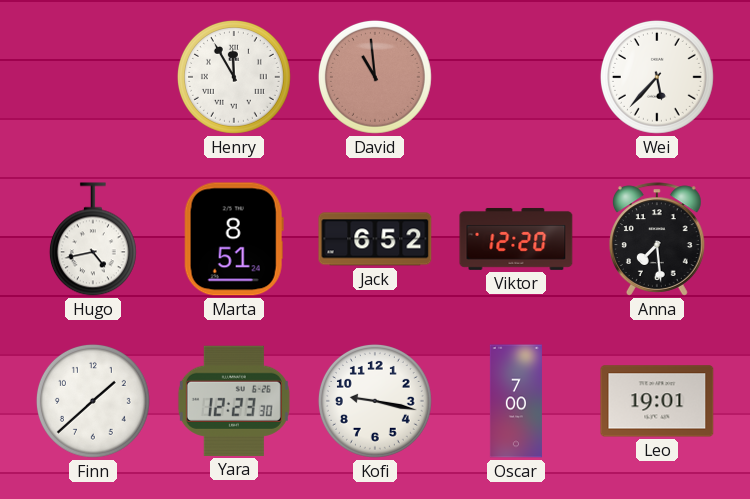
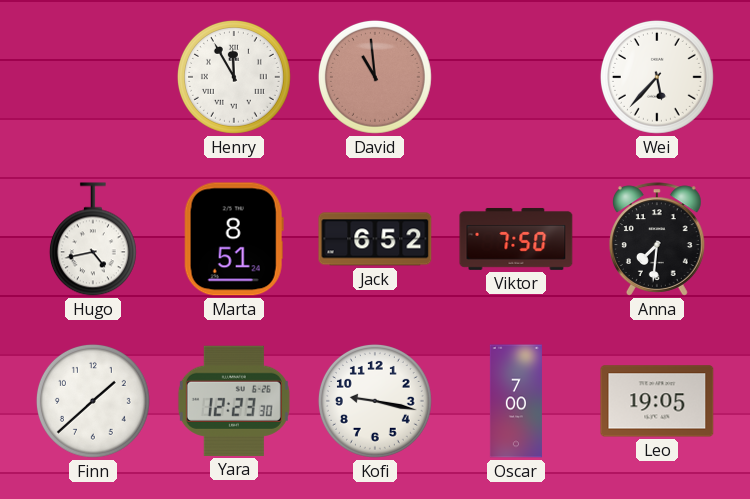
Viktor: 12:20 -> 7:50 (516, 239)
Anna: 7:29 -> 7:31 (657, 239)
Leo: 19:01 -> 19:05 (657, 401)
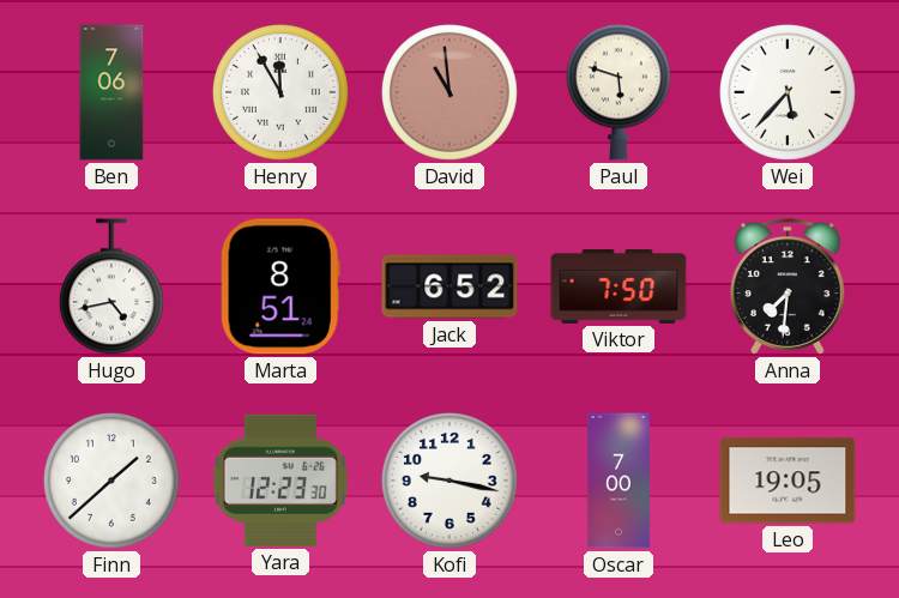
Ben: none -> 7:06 (111, 92)
Paul: none -> 5:48 (619, 92)
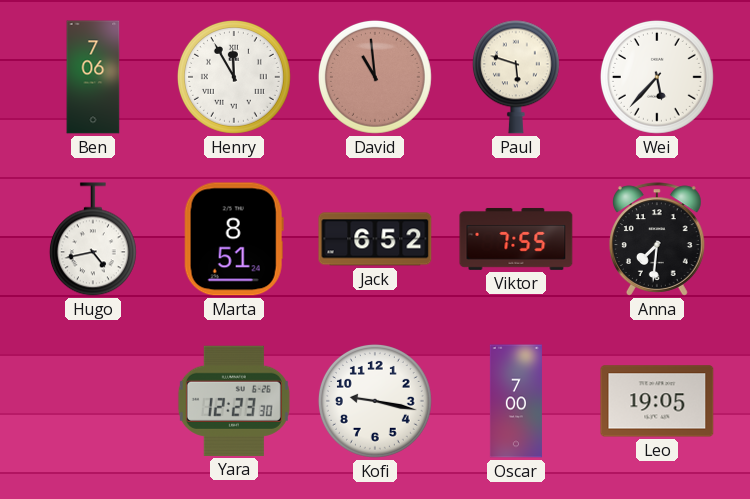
Viktor: 7:50 -> 7:55 (516, 239)
Finn: 1:38 -> none (111, 481)
